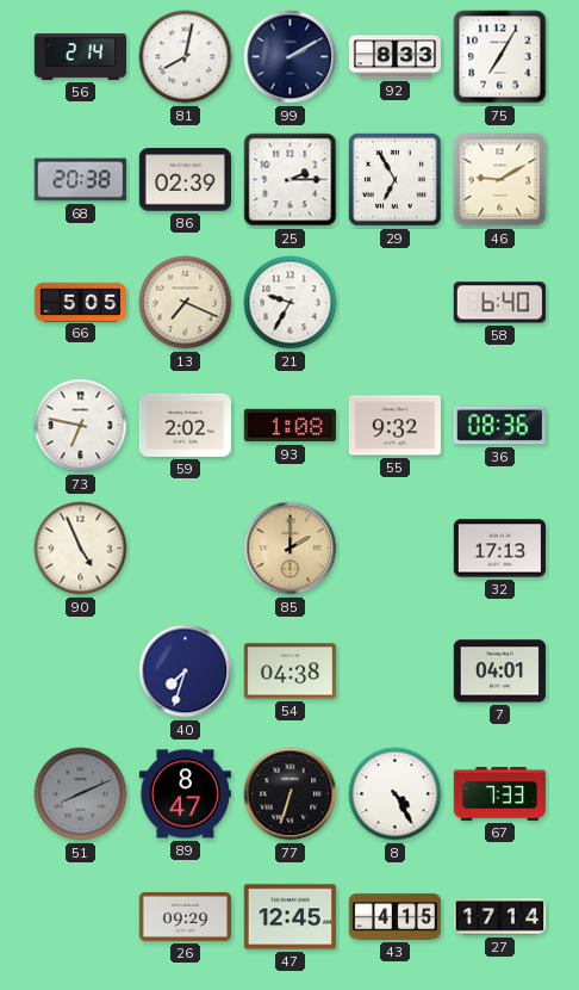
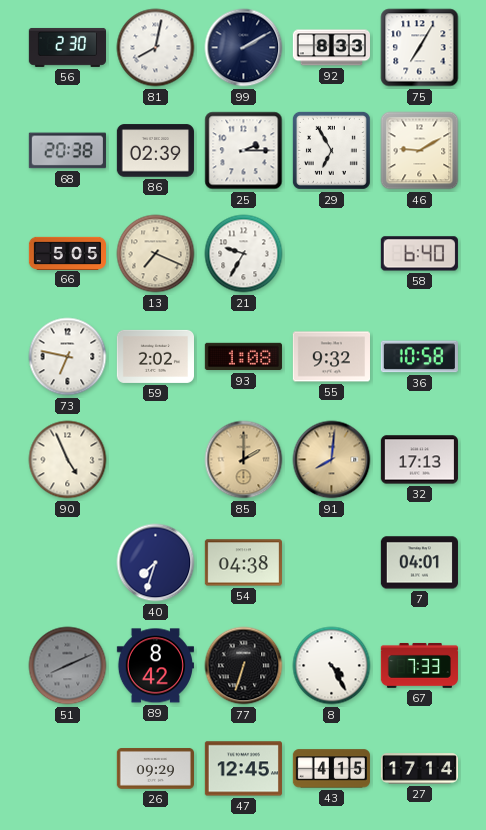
56: 2:14 -> 2:30 (67, 47)
36: 08:36 -> 10:58 (419, 357)
91: none -> 8:01 (332, 460)
89: 8:47 -> 8:42 (155, 666)
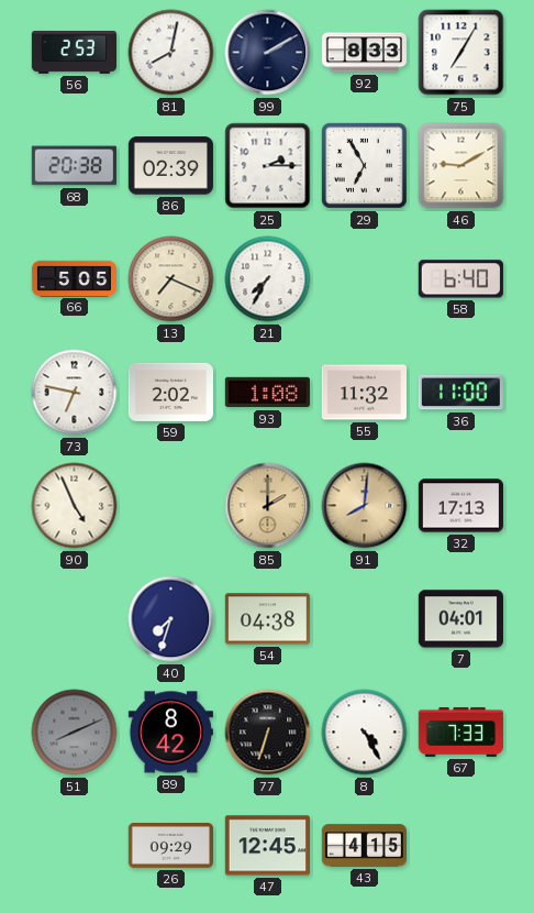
56: 2:30 -> 2:53 (74, 52)
21: 9:35 -> 7:35 (268, 279)
55: 9:32 -> 11:32 (364, 393)
36: 10:58 -> 11:00 (460, 393)
27: 17:14 -> none (419, 769)
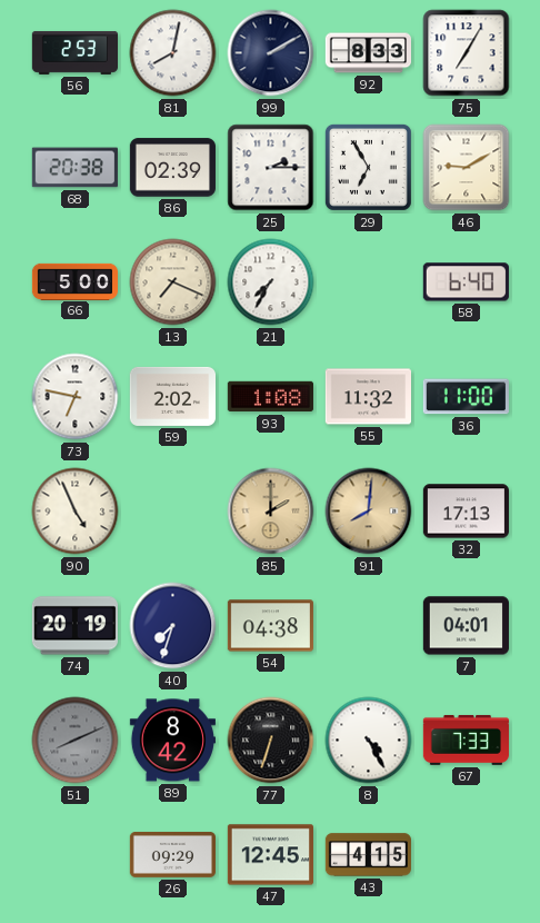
66: 5:05 -> 5:00 (74, 281)
74: none -> 20:19 (74, 626)
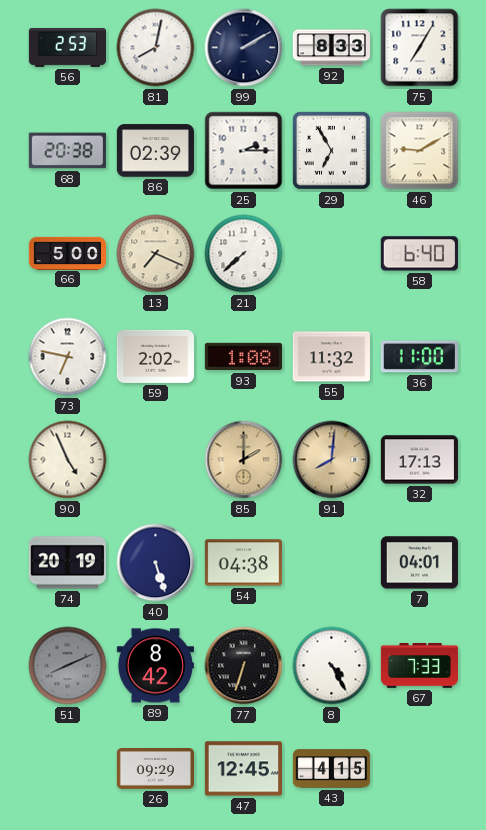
21: 7:35 -> 7:38 (244, 254)
40: 7:33 -> 5:27 (156, 563)
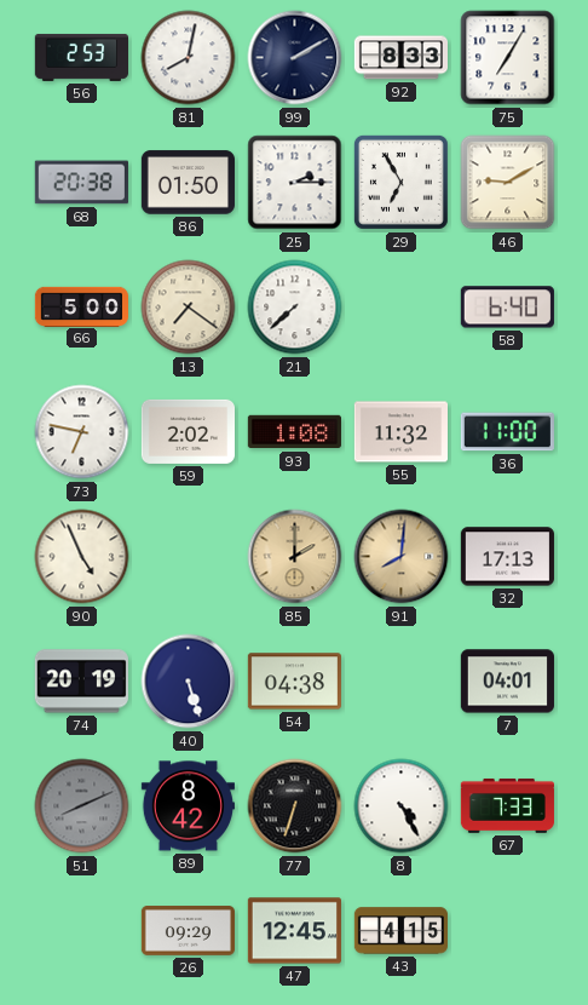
86: 02:39 -> 01:50 (188, 183)
13: 7:19 -> 7:21 (189, 308)
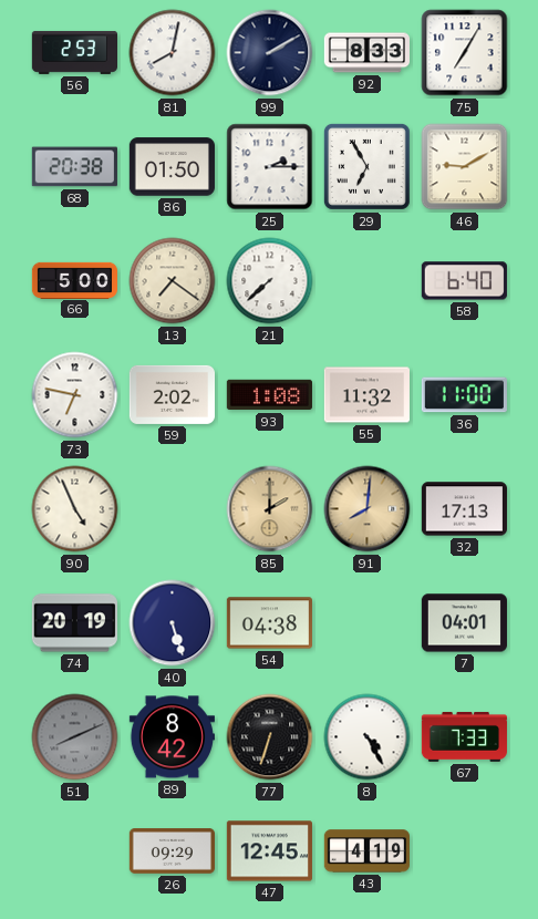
43: 4:15 -> 4:19 (366, 851)
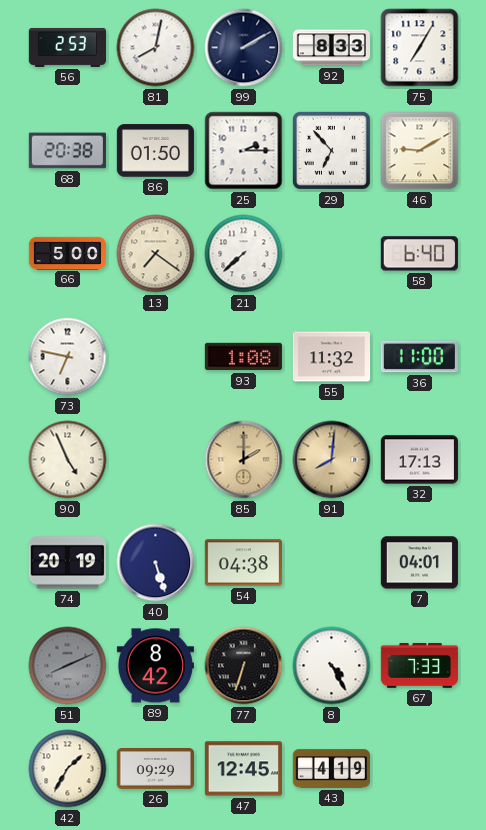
29: 6:55 -> 6:53 (331, 150)
59: 2:02 -> none (172, 394)
42: none -> 1:35 (68, 769)
